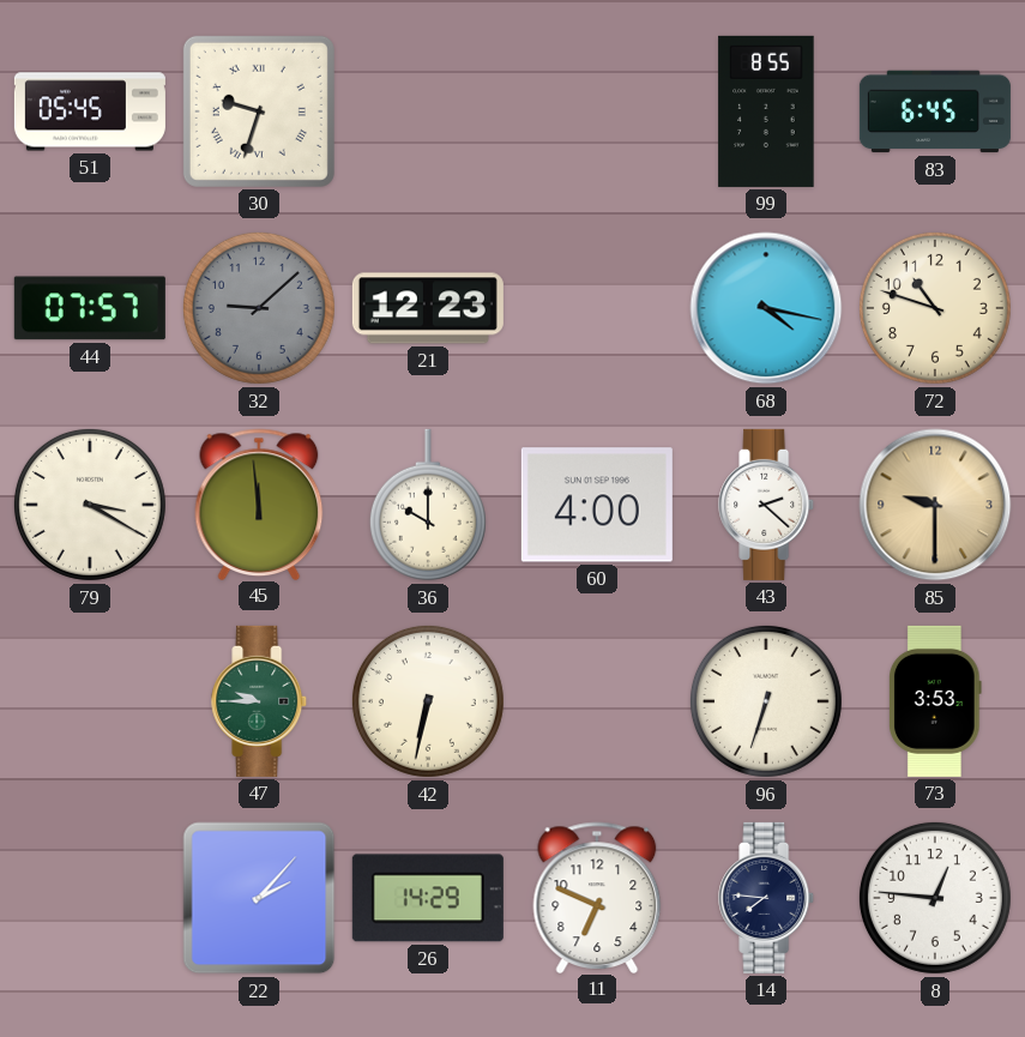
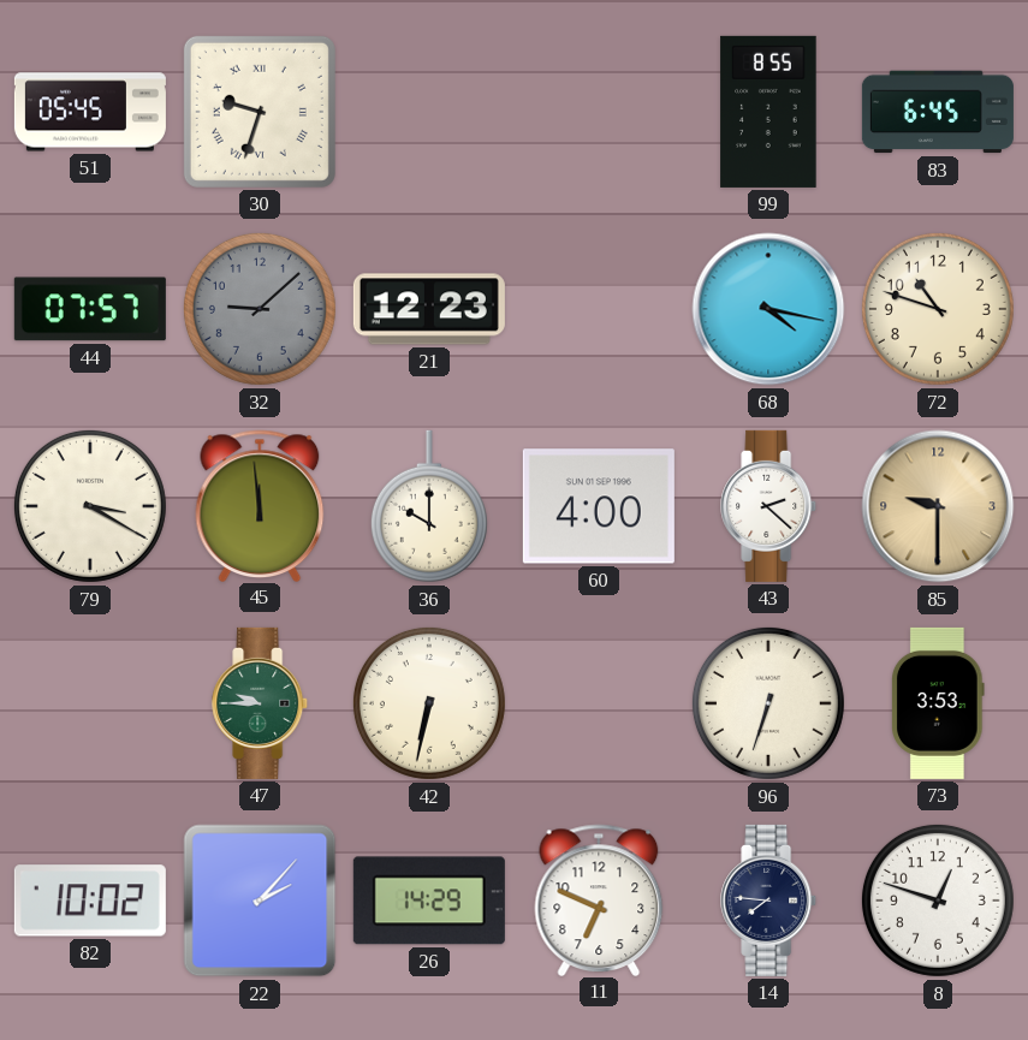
82: none -> 10:02 (90, 901)
8: 12:46 -> 12:48 (938, 901)
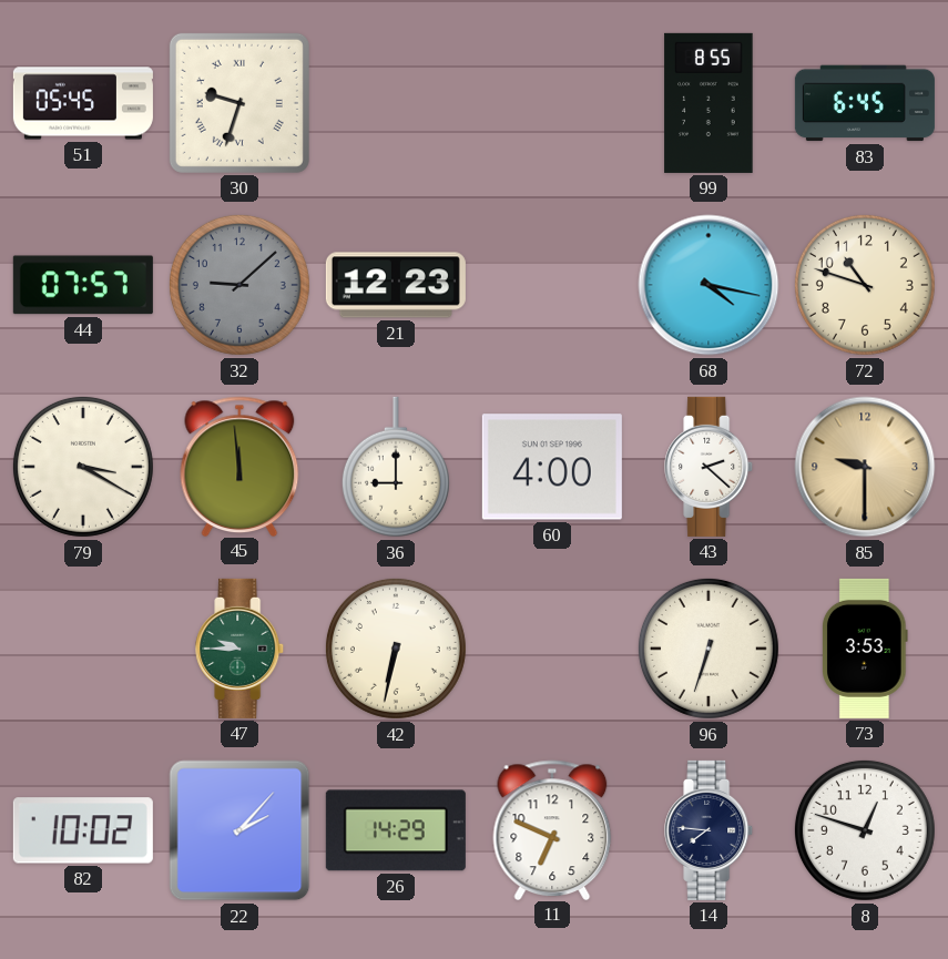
36: 10:00 -> 9:00 (396, 467)
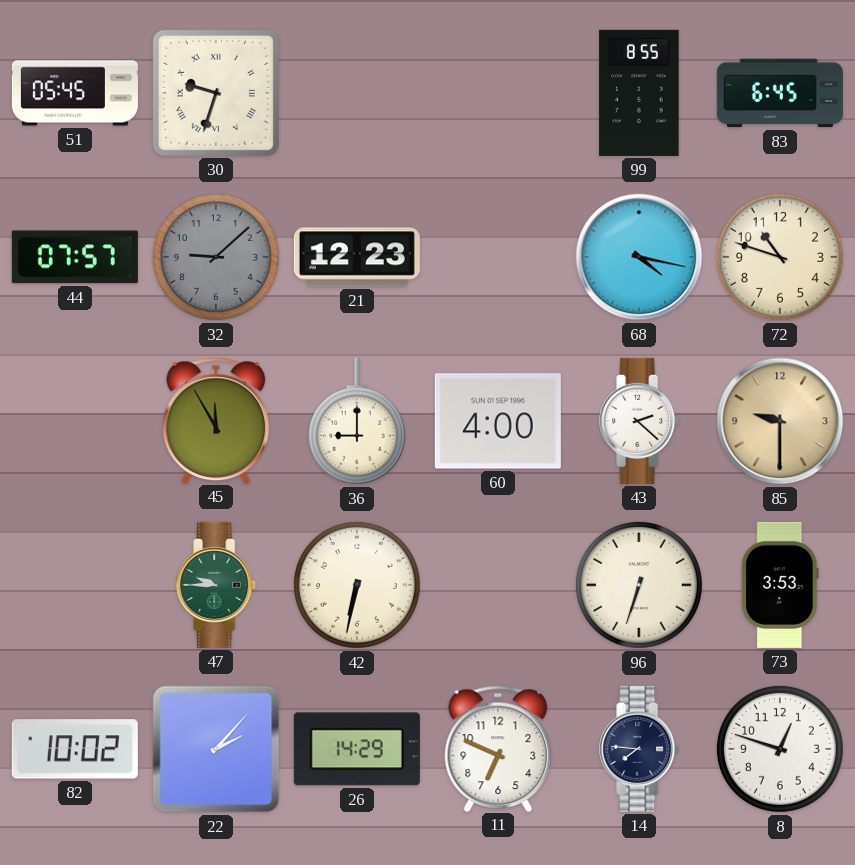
79: 3:20 -> none (83, 467)
45: 11:59 -> 11:55 (216, 420)
